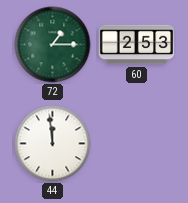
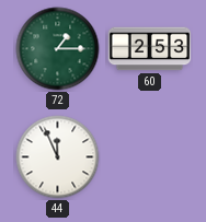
44: 11:59 -> 11:56 (58, 157)
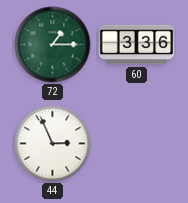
60: 2:53 -> 3:36 (137, 45)
44: 11:56 -> 2:56 (53, 144)
